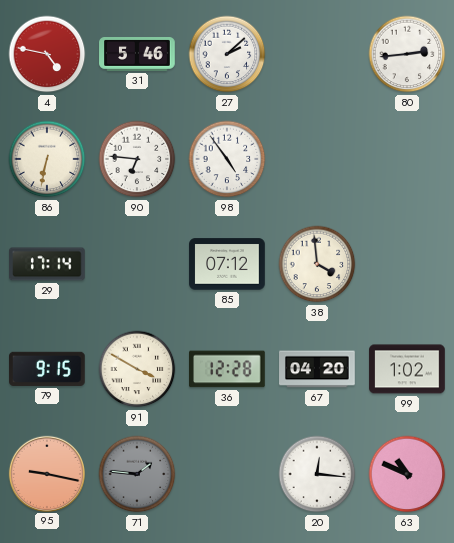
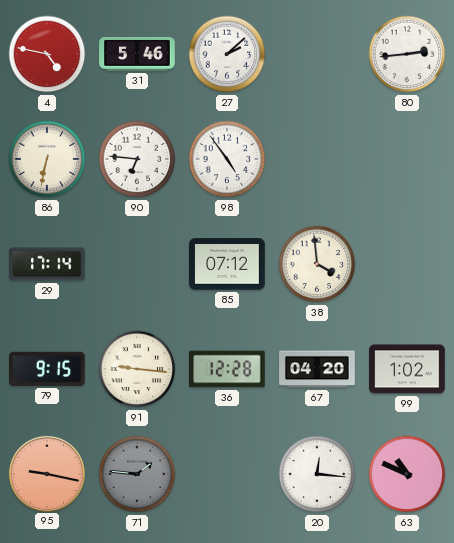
91: 3:50 -> 9:16 (137, 369)
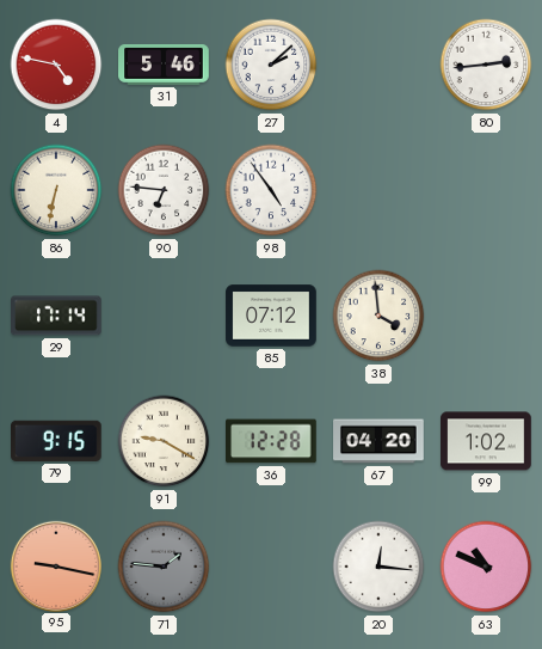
91: 9:16 -> 9:20 (164, 441)
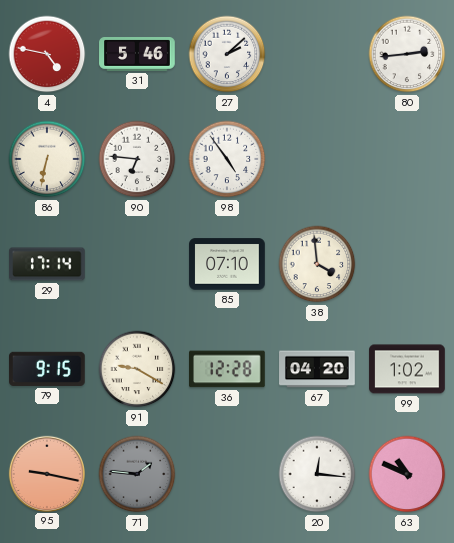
85: 07:12 -> 07:10 (227, 264)
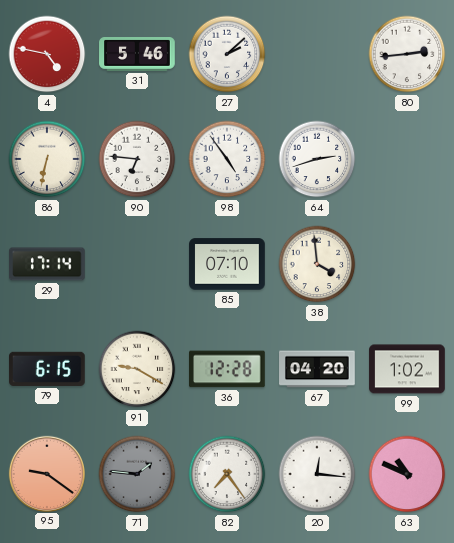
64: none -> 2:42 (317, 159)
79: 9:15 -> 6:15 (48, 369)
95: 9:17 -> 9:21 (46, 473)
82: none -> 7:24 (227, 474)
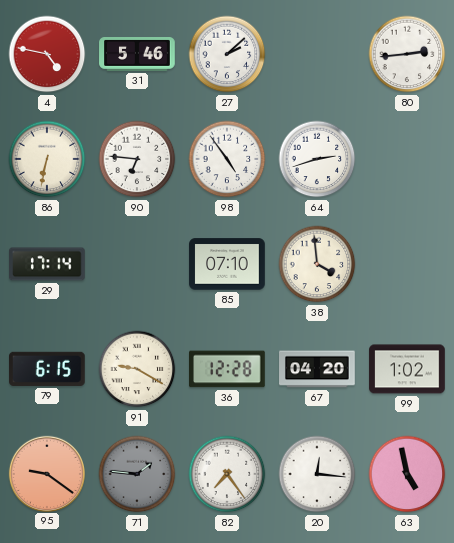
63: 10:49 -> 4:58 (407, 474)
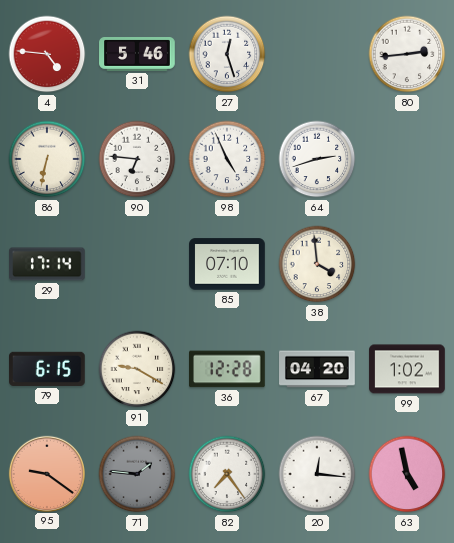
4: 4:47 -> 4:46 (47, 54)
27: 2:08 -> 12:27 (227, 54)
98: 4:54 -> 4:56 (227, 159)
